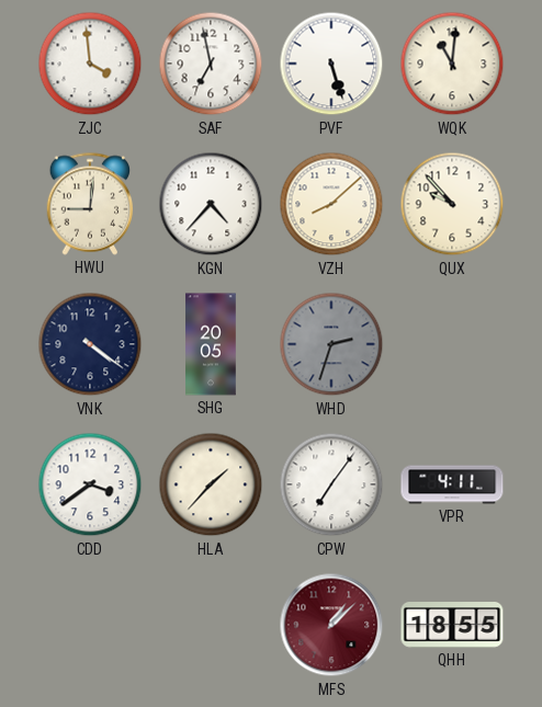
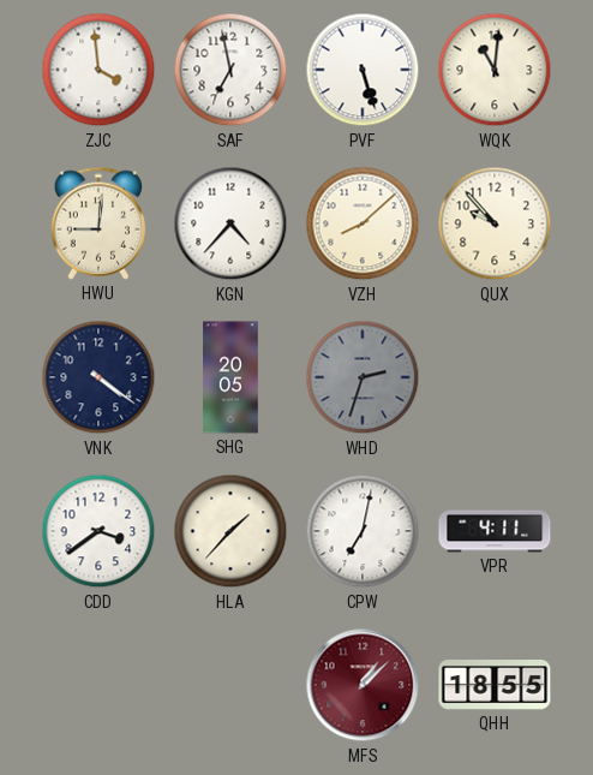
CPW: 7:06 -> 7:02 (363, 531)
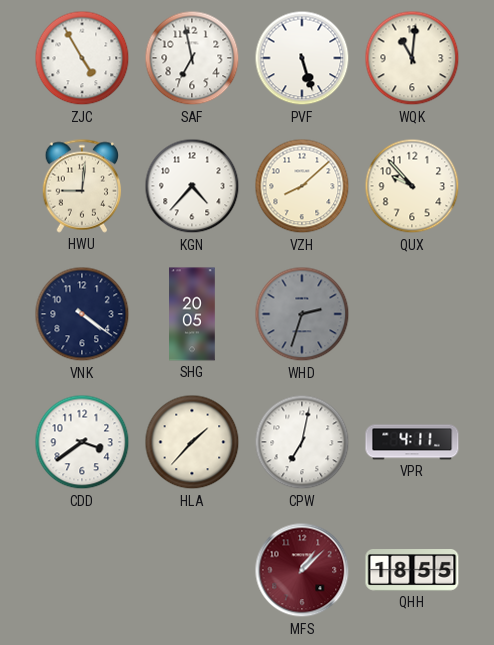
ZJC: 3:59 -> 4:55 (82, 58)
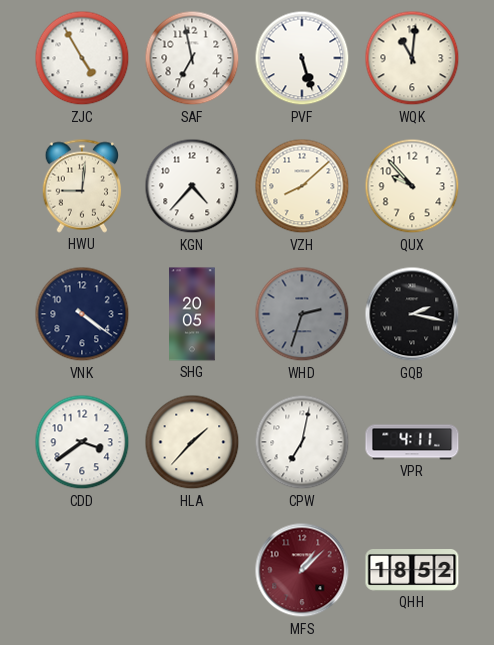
GQB: none -> 2:17 (412, 314)
QHH: 18:55 -> 18:52 (412, 571)
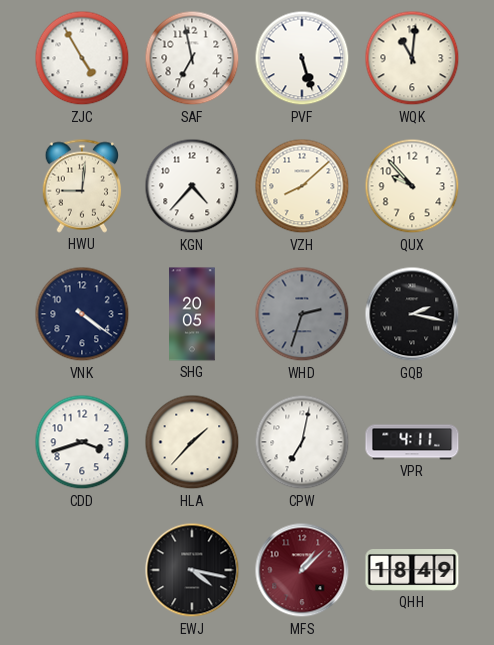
CDD: 3:39 -> 3:42 (82, 442)
EWJ: none -> 4:17 (192, 570)
QHH: 18:52 -> 18:49 (412, 571)
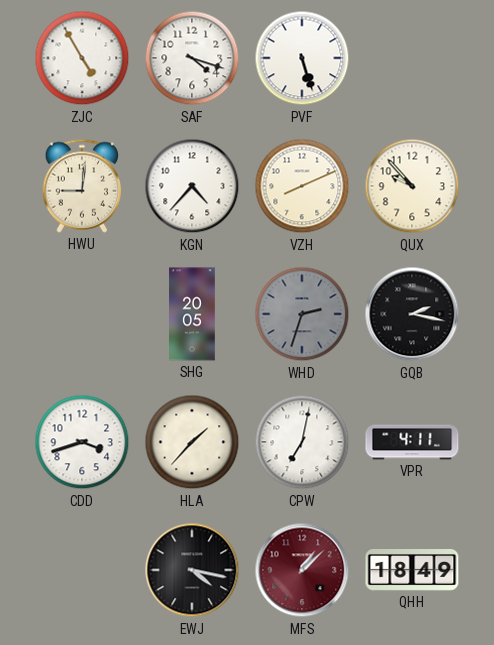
SAF: 6:58 -> 4:18 (192, 58)
WQK: 11:01 -> none (412, 58)
VZH: 8:08 -> 8:11 (302, 186)
VNK: 4:21 -> none (82, 314)
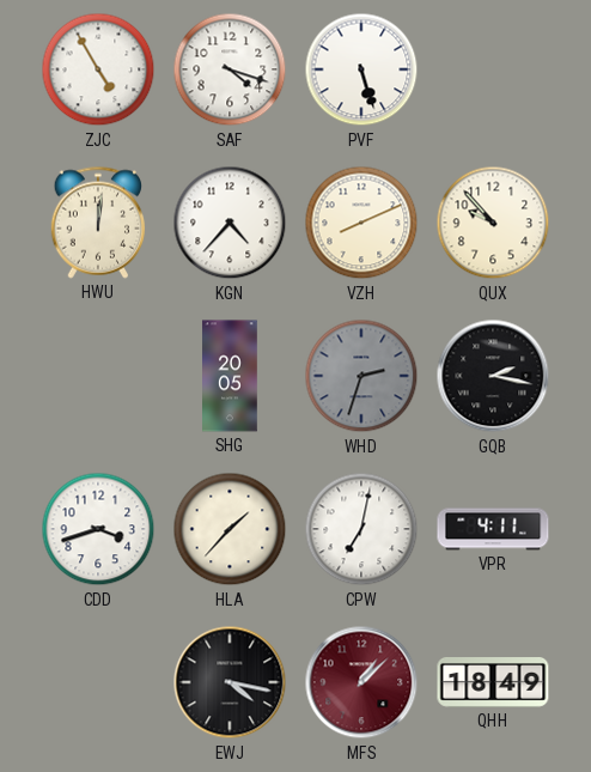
HWU: 9:01 -> 12:01 (98, 223)
